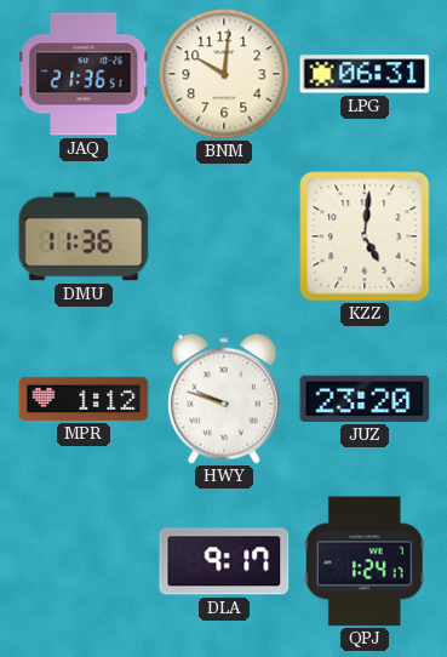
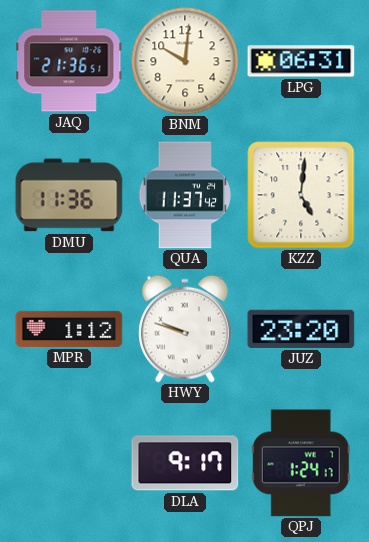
QUA: none -> 11:37 (185, 195)
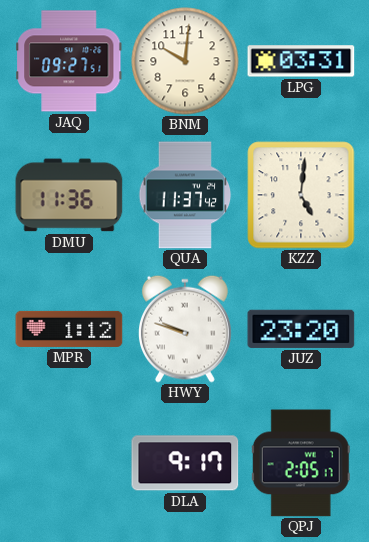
JAQ: 21:36 -> 09:27 (69, 61)
LPG: 06:31 -> 03:31 (301, 61)
QPJ: 1:24 -> 2:05 (301, 463)
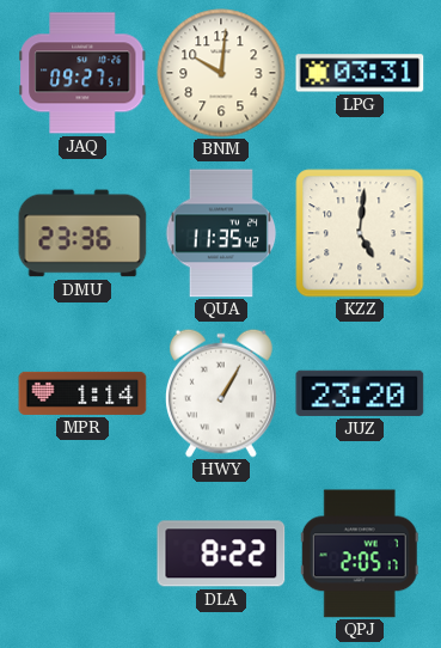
DMU: 11:36 -> 23:36 (82, 233)
QUA: 11:37 -> 11:35 (221, 233)
MPR: 1:12 -> 1:14 (82, 393)
HWY: 9:48 -> 1:05 (221, 393)
DLA: 9:17 -> 8:22 (221, 554)
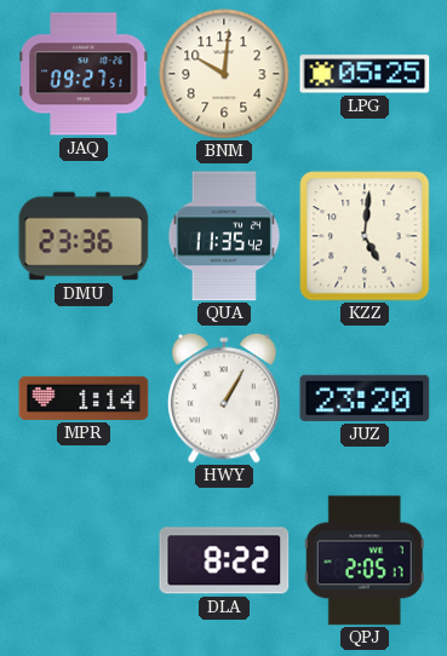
LPG: 03:31 -> 05:25 (365, 74)
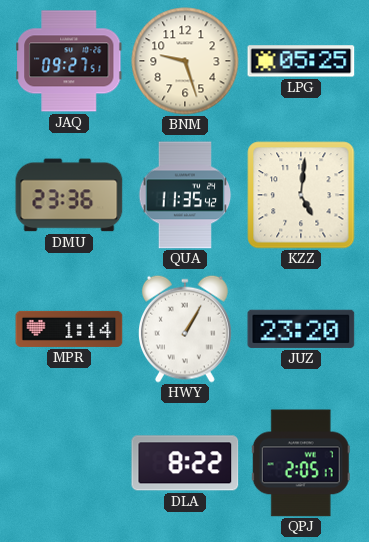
BNM: 10:01 -> 9:27 (185, 61)
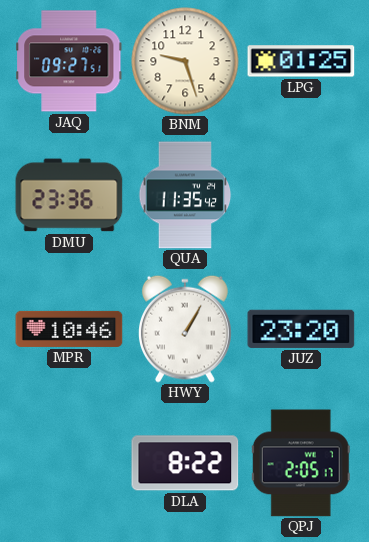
LPG: 05:25 -> 01:25 (301, 61)
KZZ: 5:01 -> none (301, 195)
MPR: 1:14 -> 10:46 (69, 329)
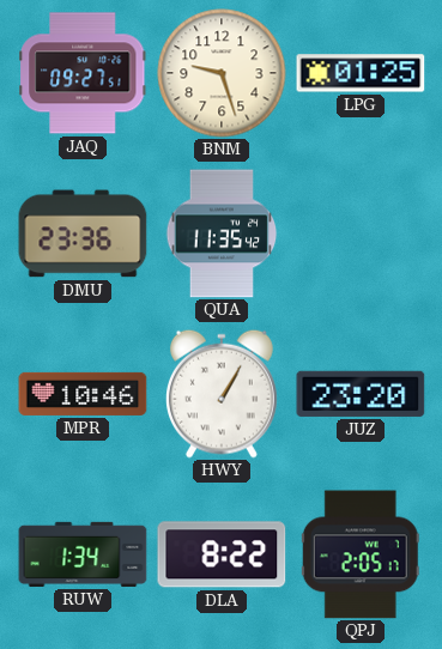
RUW: none -> 1:34 (83, 554)
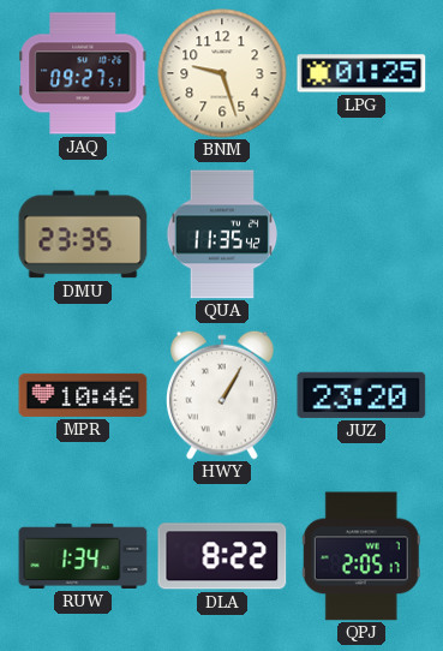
DMU: 23:36 -> 23:35 (83, 234)
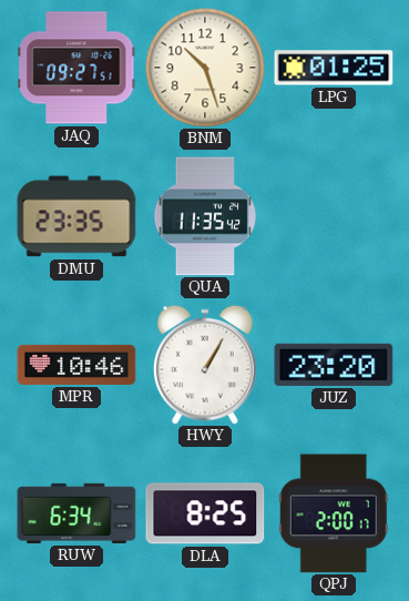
BNM: 9:27 -> 10:27 (205, 68)
RUW: 1:34 -> 6:34 (76, 513)
DLA: 8:22 -> 8:25 (205, 513)
QPJ: 2:05 -> 2:00 (334, 513)
